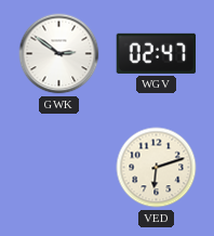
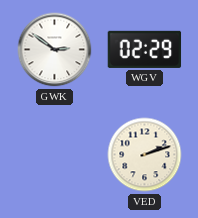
WGV: 02:47 -> 02:29 (145, 49)
VED: 6:12 -> 2:12 (145, 155)
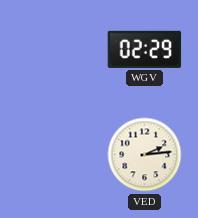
GWK: 2:51 -> none (55, 50)
VED: 2:12 -> 2:14 (145, 155)
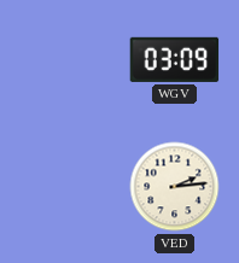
WGV: 02:29 -> 03:09 (175, 59)
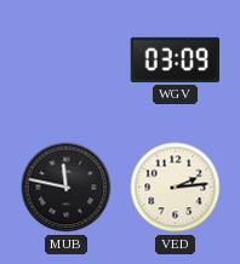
MUB: none -> 11:47 (67, 188)
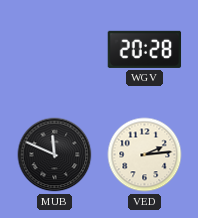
WGV: 03:09 -> 20:28 (145, 49)
MUB: 11:47 -> 11:49 (55, 155)
